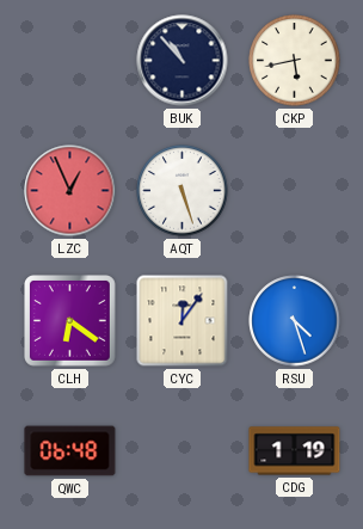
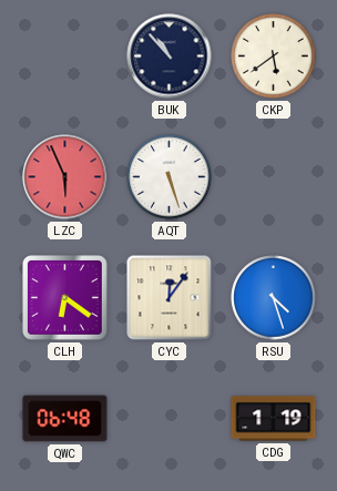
CKP: 5:43 -> 5:39 (274, 57)
LZC: 12:56 -> 5:56 (65, 177)
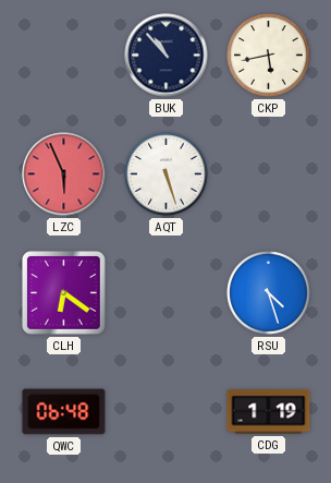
CKP: 5:39 -> 5:43 (269, 56)
CYC: 12:06 -> none (170, 298)
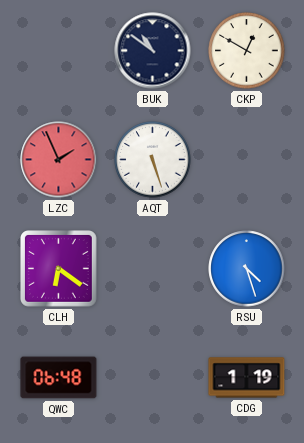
BUK: 10:53 -> 10:51 (153, 51)
CKP: 5:43 -> 12:50 (247, 51)
LZC: 5:56 -> 1:56 (59, 160)
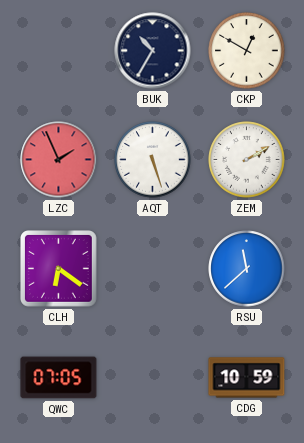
BUK: 10:51 -> 10:35 (153, 51)
ZEM: none -> 2:10 (247, 160)
RSU: 4:27 -> 11:38 (247, 269)
QWC: 06:48 -> 07:05 (59, 378)
CDG: 1:19 -> 10:59 (247, 378)
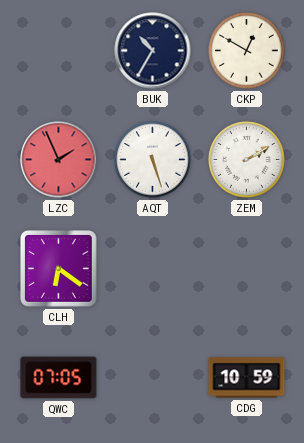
RSU: 11:38 -> none (247, 269)
